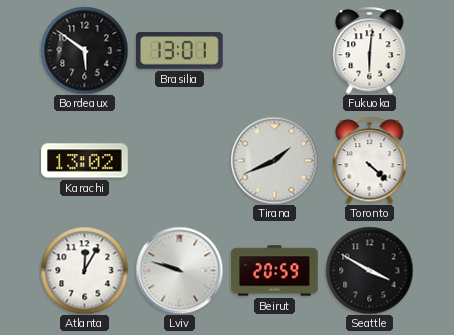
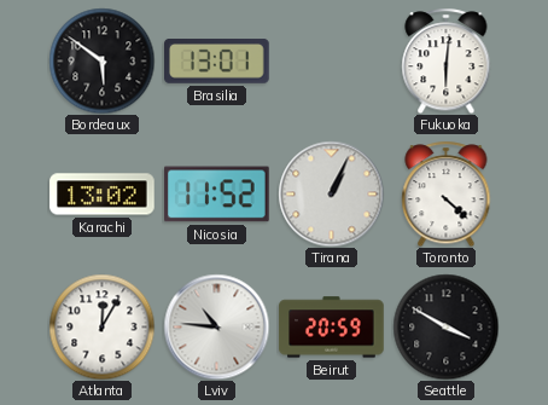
Nicosia: none -> 11:52 (217, 195)
Tirana: 1:41 -> 1:04 (331, 193)
Lviv: 9:48 -> 10:46 (216, 326)
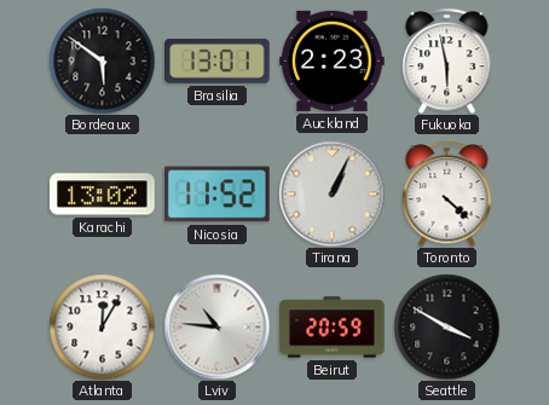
Auckland: none -> 2:23 (333, 60)
Fukuoka: 6:01 -> 5:58 (447, 60)
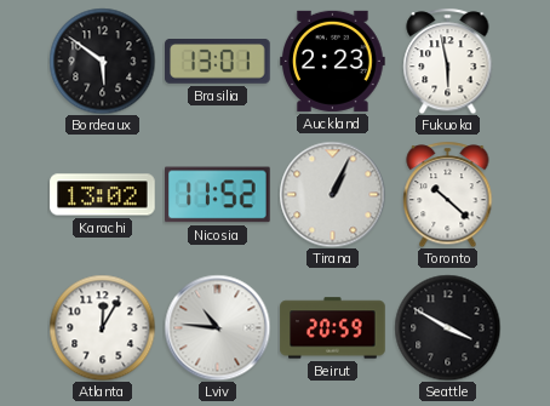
Toronto: 4:22 -> 10:22 (448, 194)
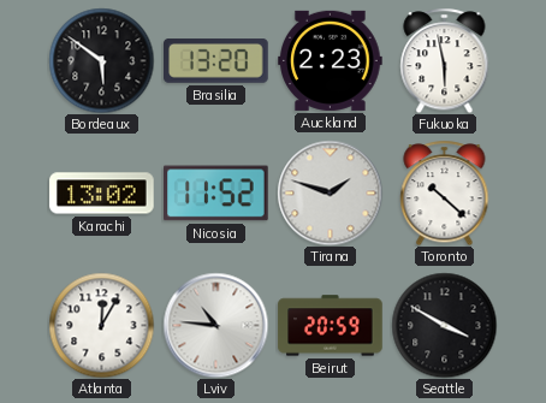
Brasilia: 13:01 -> 13:20 (216, 61)
Tirana: 1:04 -> 1:48 (330, 192)
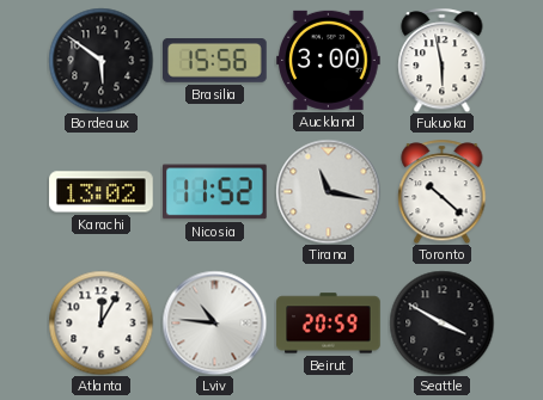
Brasilia: 13:20 -> 15:56 (215, 61)
Auckland: 2:23 -> 3:00 (329, 60)
Tirana: 1:48 -> 11:17 (328, 191)
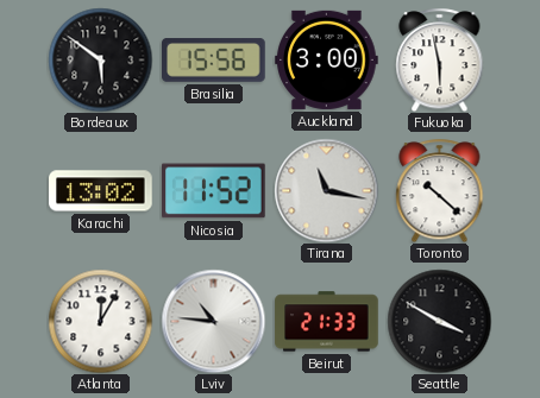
Beirut: 20:59 -> 21:33 (327, 322)
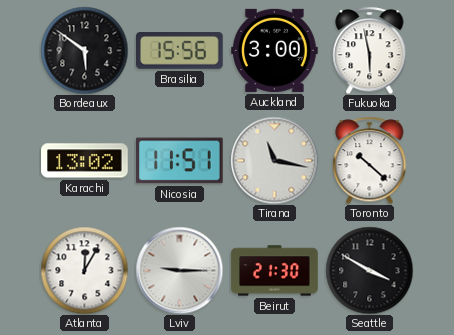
Nicosia: 11:52 -> 11:51 (180, 161)
Lviv: 10:46 -> 9:15 (179, 270)
Beirut: 21:33 -> 21:30 (275, 271)
